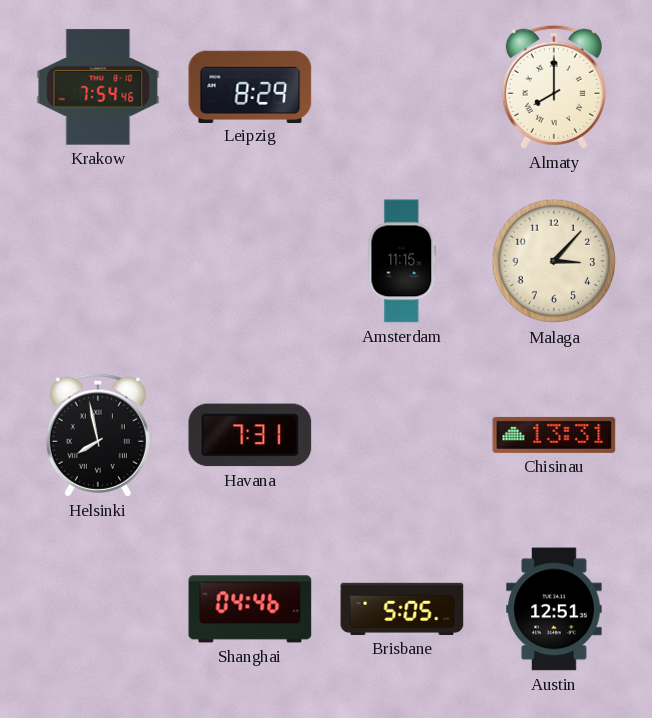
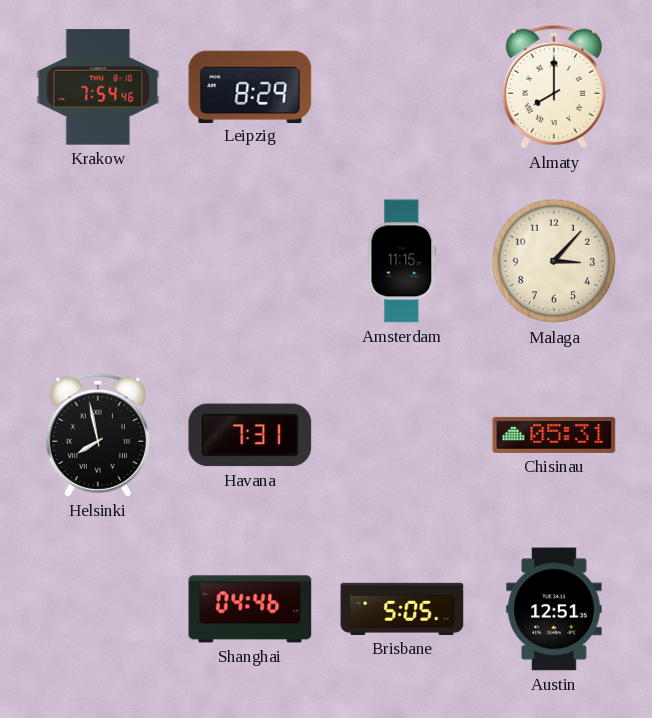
Chisinau: 13:31 -> 05:31 (554, 435)
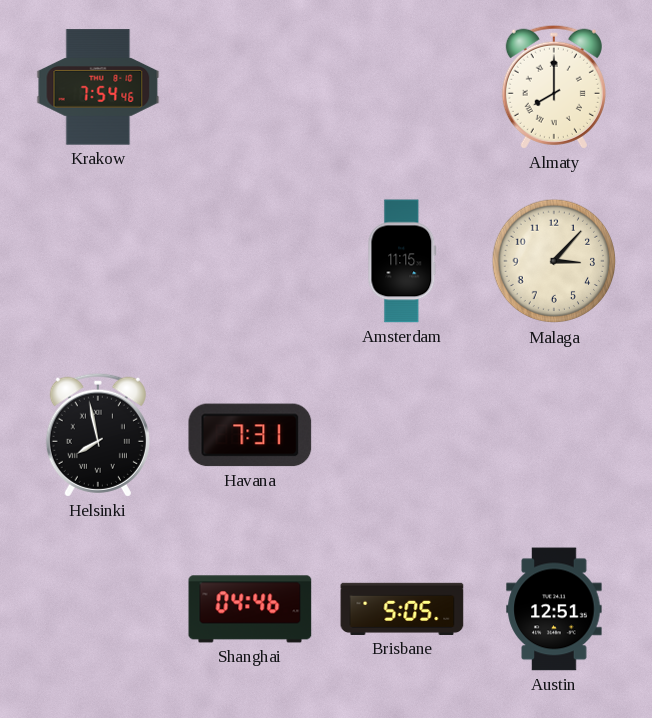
Leipzig: 8:29 -> none (250, 86)
Chisinau: 05:31 -> none (554, 435)
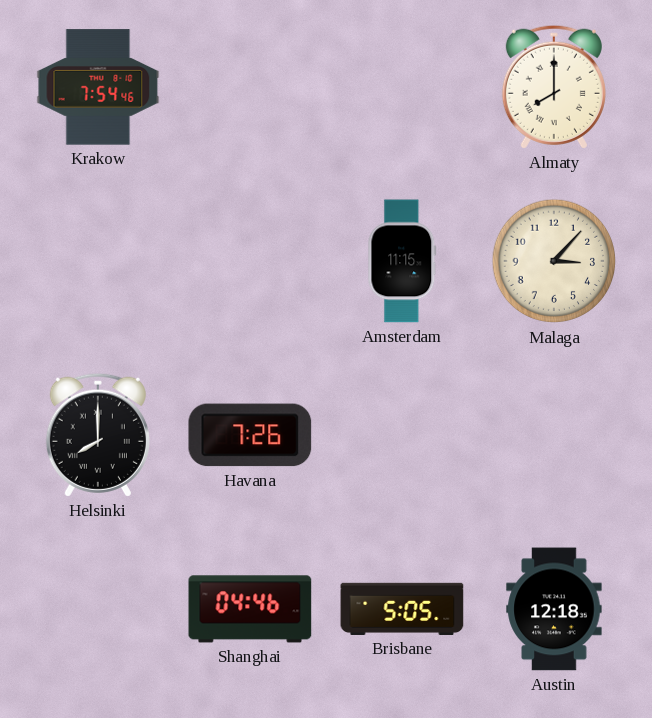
Helsinki: 7:58 -> 8:00 (98, 435)
Havana: 7:31 -> 7:26 (250, 435)
Austin: 12:51 -> 12:18 (554, 609)
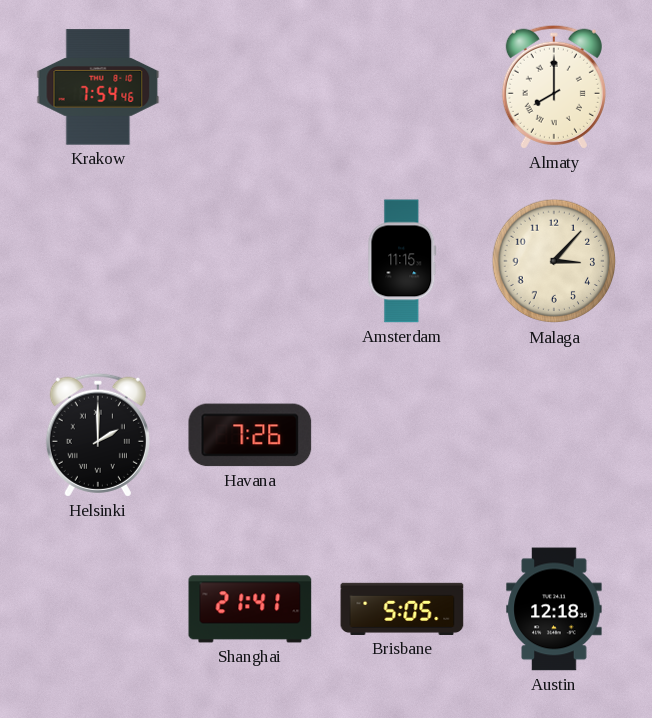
Helsinki: 8:00 -> 2:00 (98, 435)
Shanghai: 04:46 -> 21:41 (250, 609)
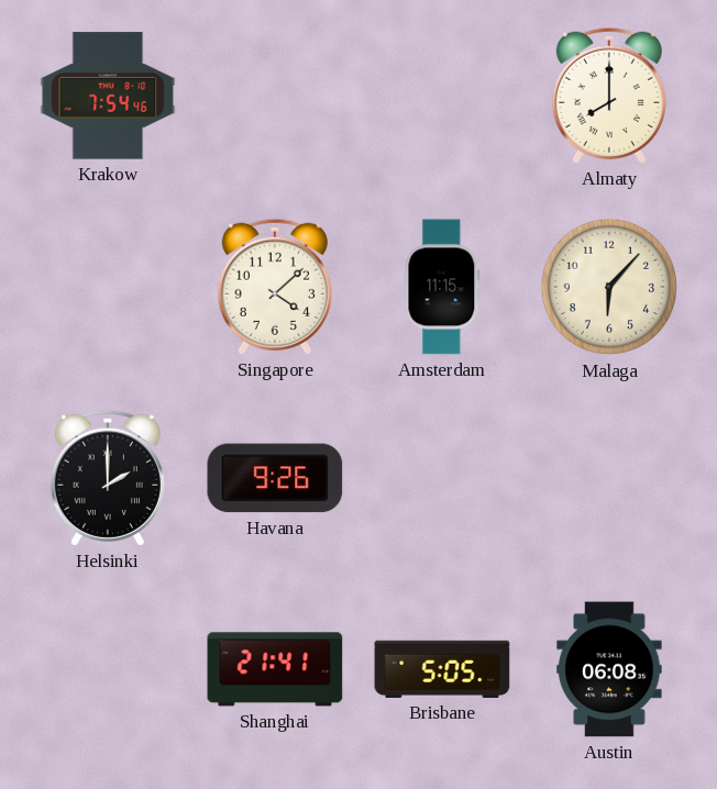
Singapore: none -> 4:08 (275, 287)
Malaga: 3:07 -> 6:07 (609, 287)
Havana: 7:26 -> 9:26 (275, 478)
Austin: 12:18 -> 06:08 (609, 669)
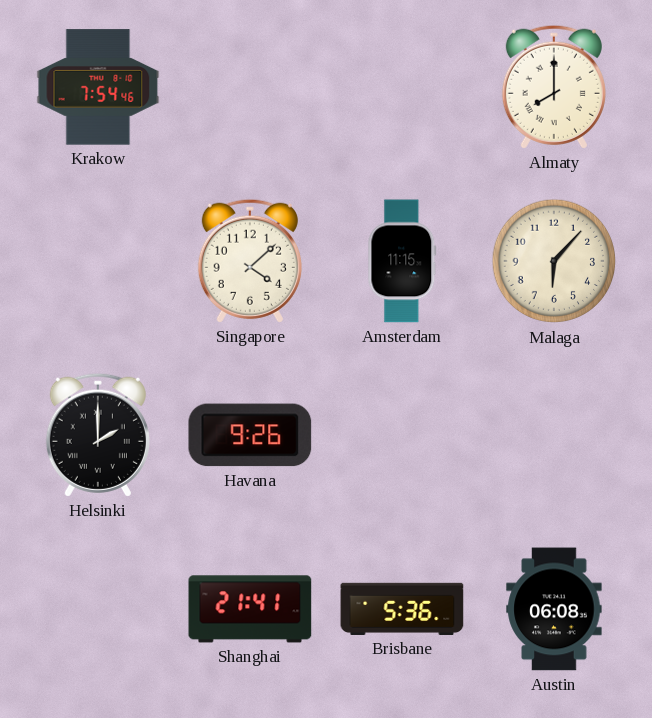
Brisbane: 5:05 -> 5:36 (402, 609)
